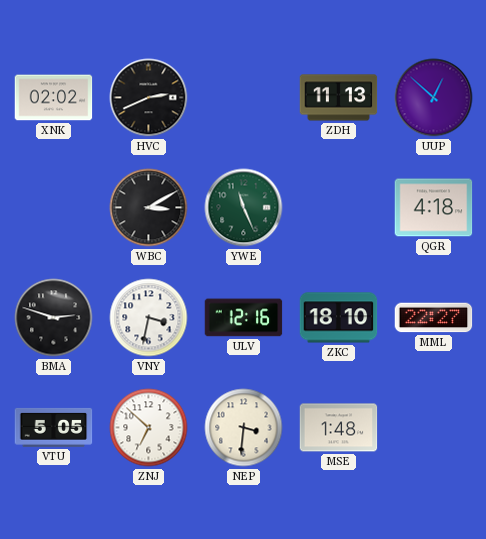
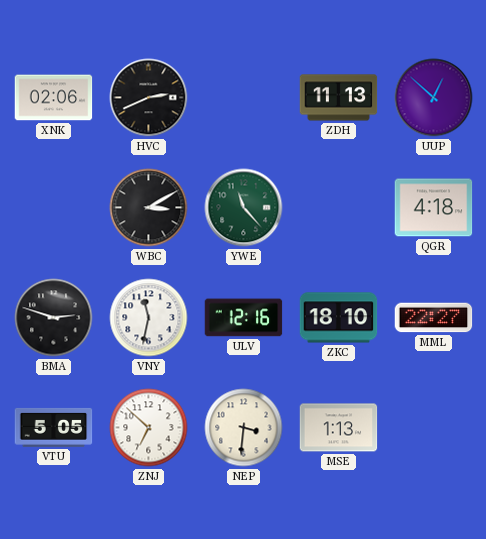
XNK: 02:02 -> 02:06 (54, 98)
YWE: 11:26 -> 11:23 (244, 208)
VNY: 3:32 -> 11:32 (149, 318)
MSE: 1:48 -> 1:13 (339, 428)
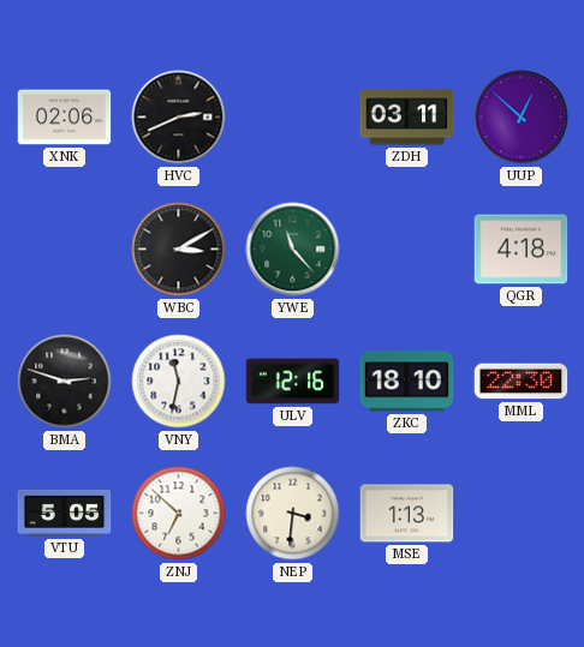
ZDH: 11:13 -> 03:11 (407, 118)
MML: 22:27 -> 22:30 (522, 382)
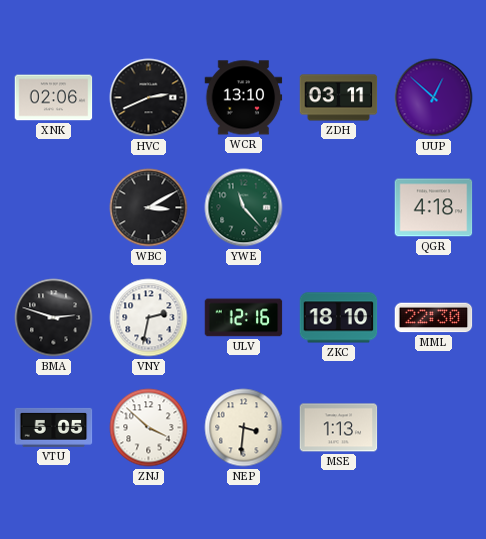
WCR: none -> 13:10 (244, 98)
VNY: 11:32 -> 2:32 (149, 318)
ZNJ: 6:52 -> 3:52 (149, 428)
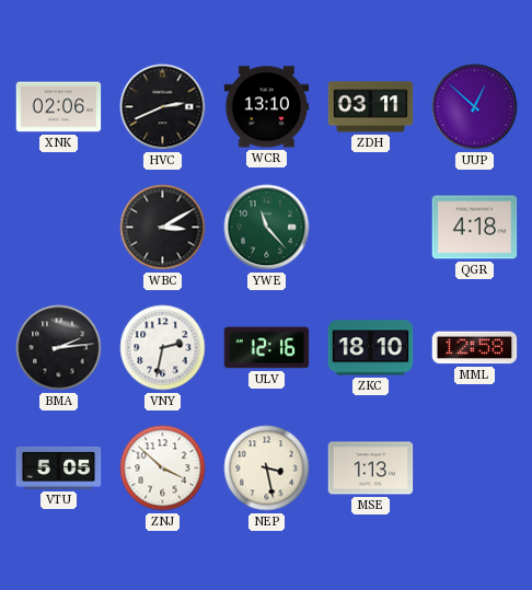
BMA: 2:48 -> 2:14 (59, 348)
MML: 22:30 -> 12:58 (475, 348)
NEP: 3:31 -> 3:28 (267, 468)
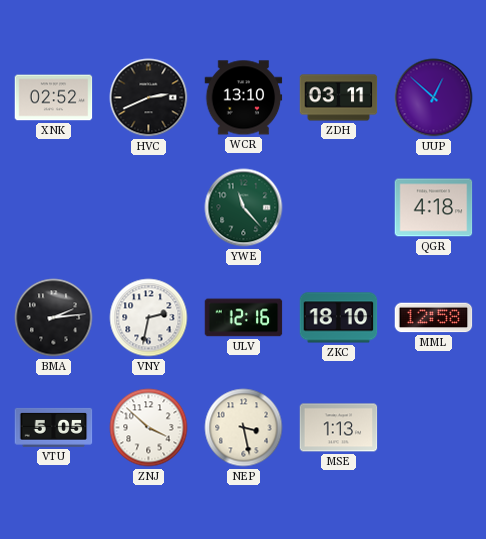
XNK: 02:06 -> 02:52 (54, 98)
WBC: 3:10 -> none (163, 228)
